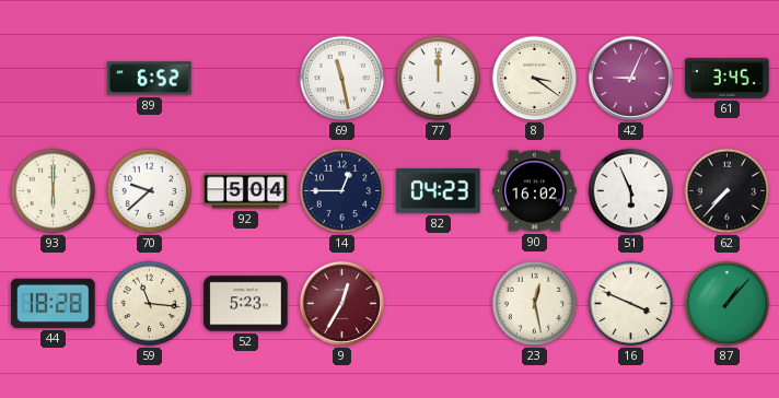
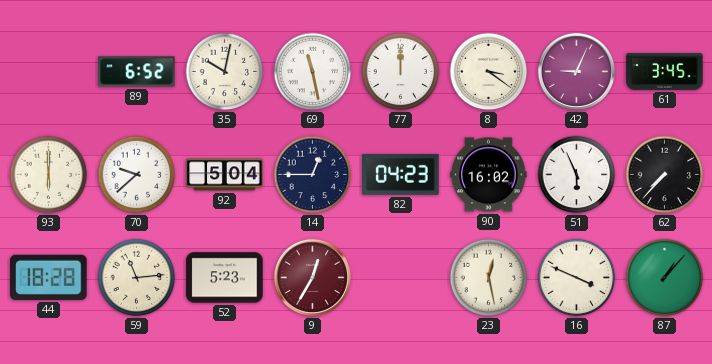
35: none -> 10:02 (225, 72)
59: 11:16 -> 11:14 (137, 278)
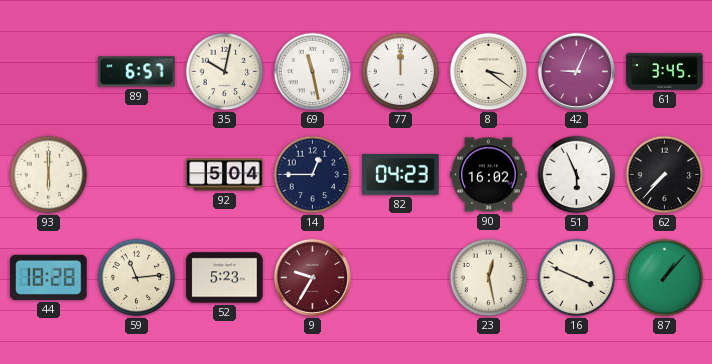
89: 6:52 -> 6:57 (137, 72)
70: 9:38 -> none (137, 175)
9: 12:35 -> 9:35 (312, 277)
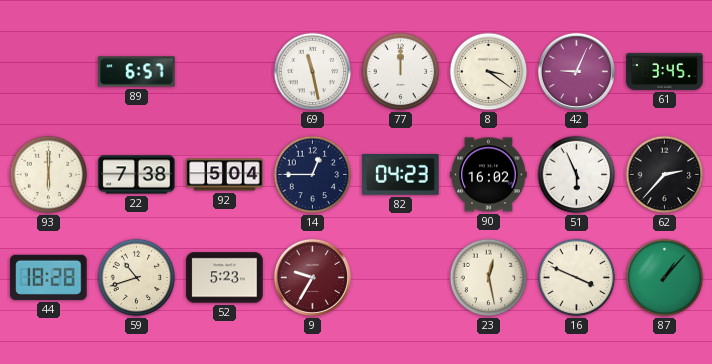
35: 10:02 -> none (225, 72)
22: none -> 7:38 (137, 175)
62: 7:37 -> 2:37 (665, 175)
59: 11:14 -> 10:42 (137, 278)
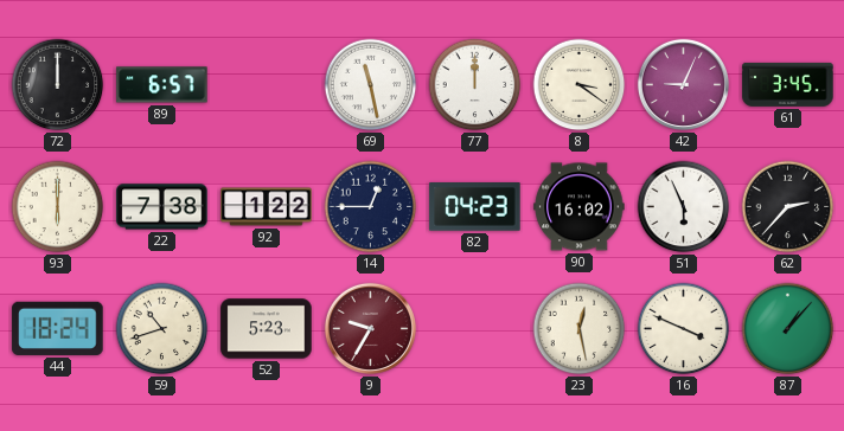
72: none -> 12:00 (58, 85)
92: 5:04 -> 1:22 (267, 207)
44: 18:28 -> 18:24 (58, 328)
